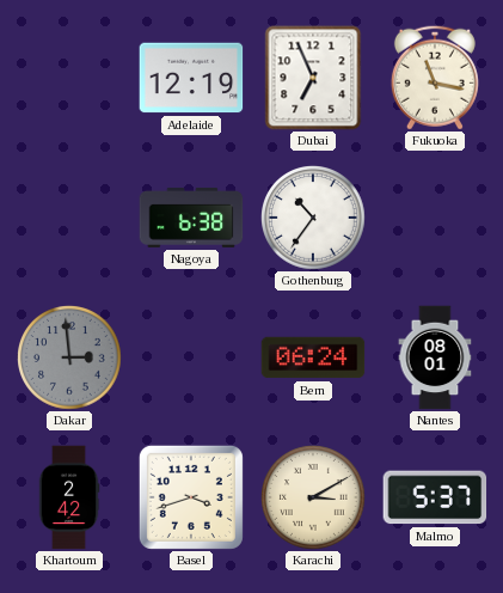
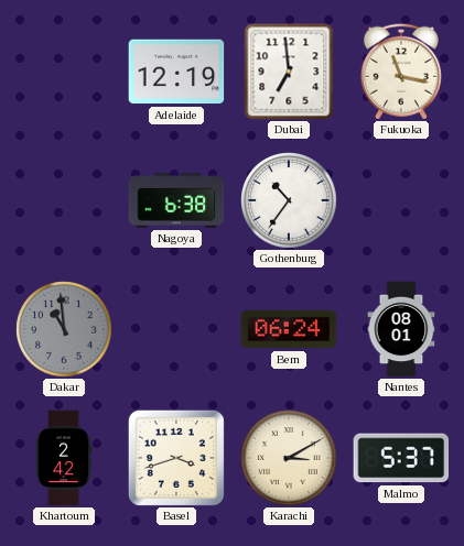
Dubai: 6:56 -> 6:59 (289, 72)
Dakar: 2:59 -> 10:59 (64, 329)
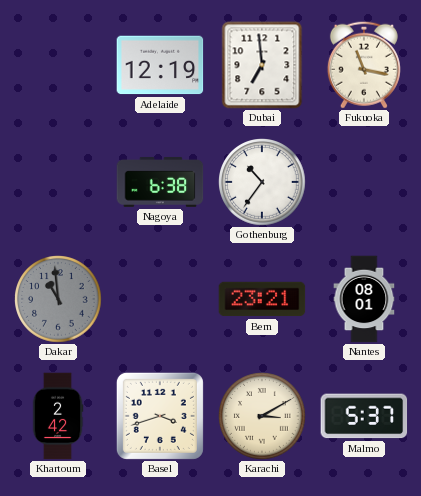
Bern: 06:24 -> 23:21 (262, 299)
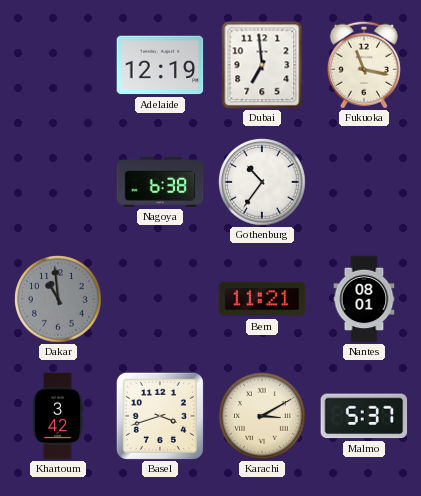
Bern: 23:21 -> 11:21 (262, 299)
Khartoum: 2:42 -> 3:42 (58, 416)
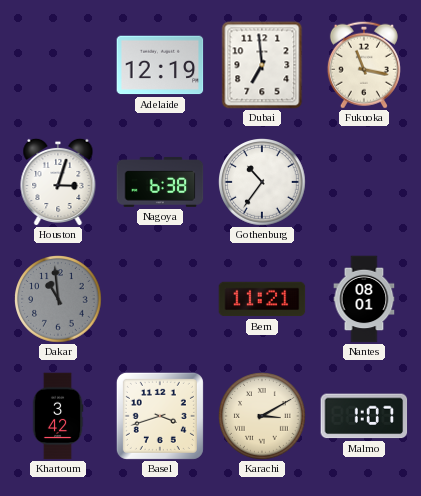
Houston: none -> 3:03 (58, 182)
Malmo: 5:37 -> 1:07 (364, 416)
